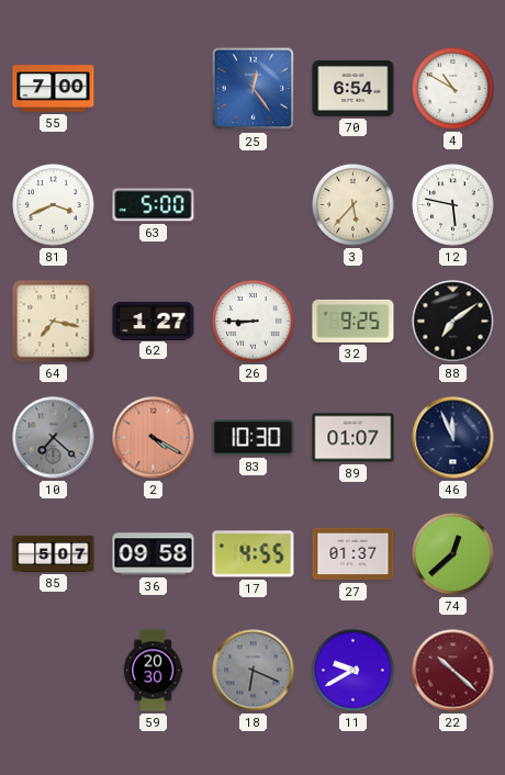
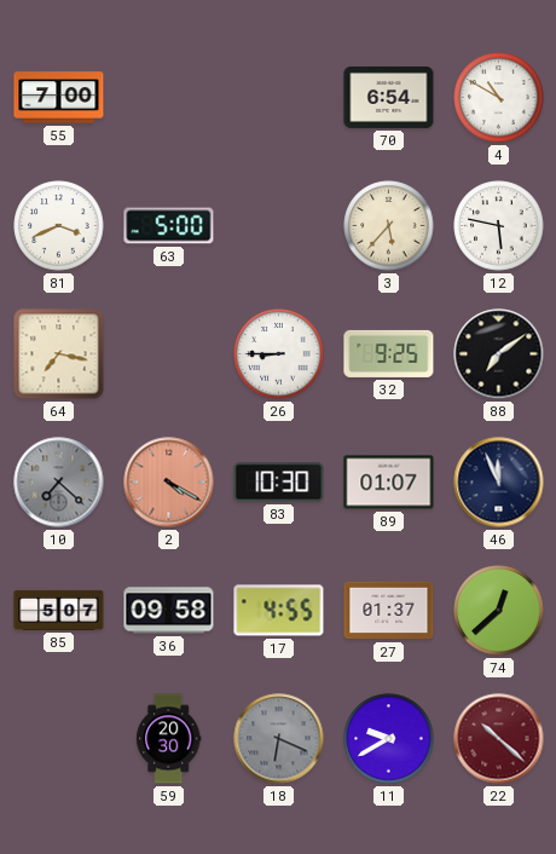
25: 12:24 -> none (254, 89)
62: 1:27 -> none (154, 321)
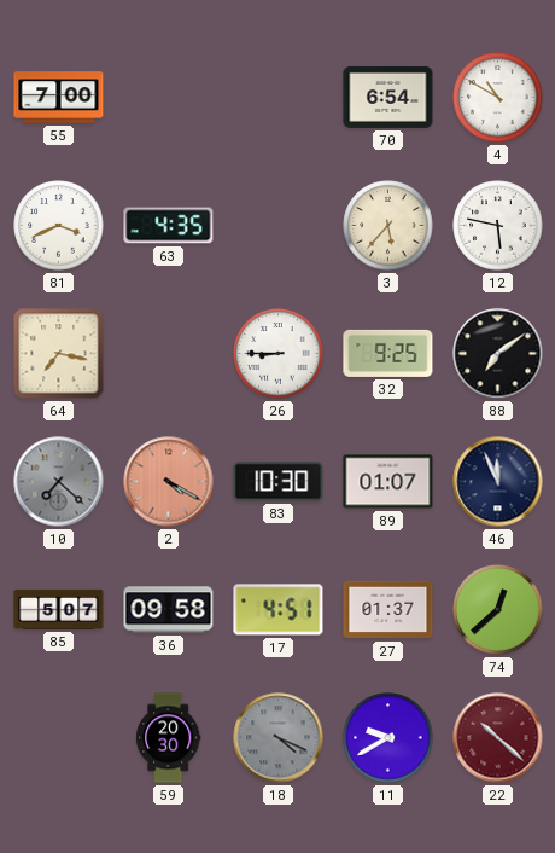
63: 5:00 -> 4:35 (169, 226)
17: 4:55 -> 4:51 (279, 610)
18: 6:19 -> 4:19 (279, 738)
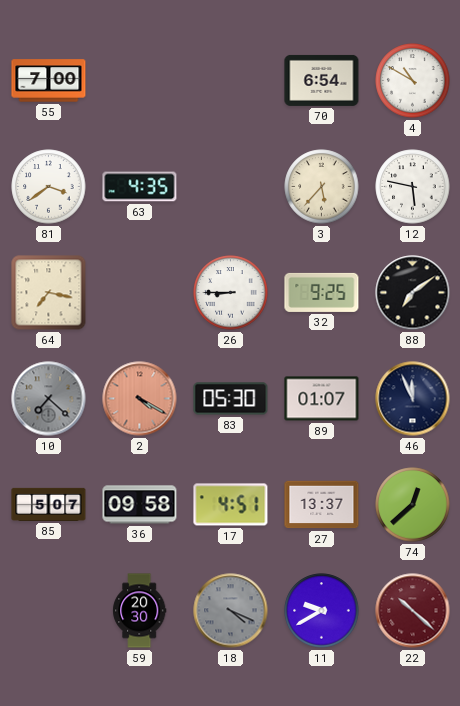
81: 3:41 -> 3:39 (49, 187)
83: 10:30 -> 05:30 (231, 399)
27: 01:37 -> 13:37 (322, 505)
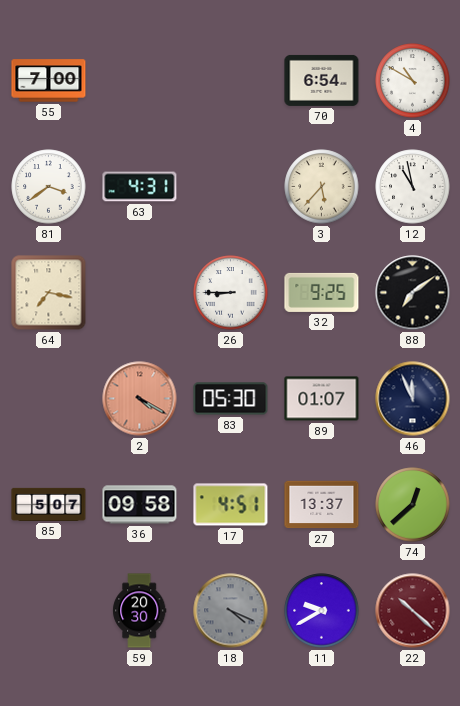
63: 4:35 -> 4:31 (140, 187)
12: 5:47 -> 10:58 (413, 187)
10: 7:22 -> none (49, 399)
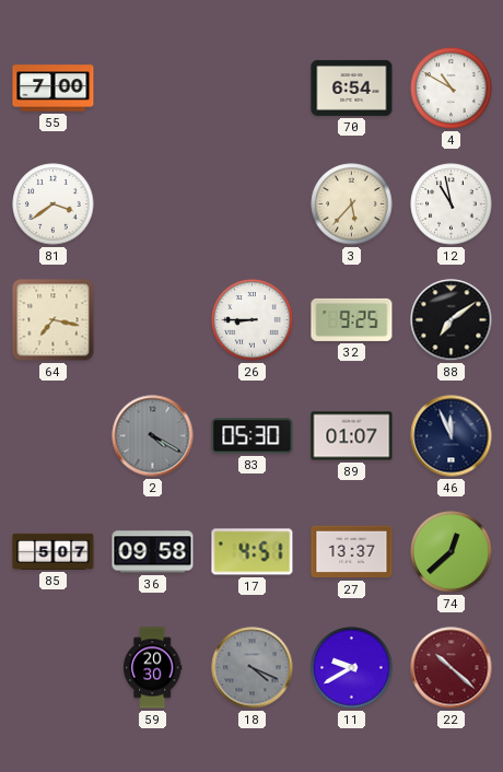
63: 4:31 -> none (140, 187)
2 dial: salmon -> grey (153, 436)
